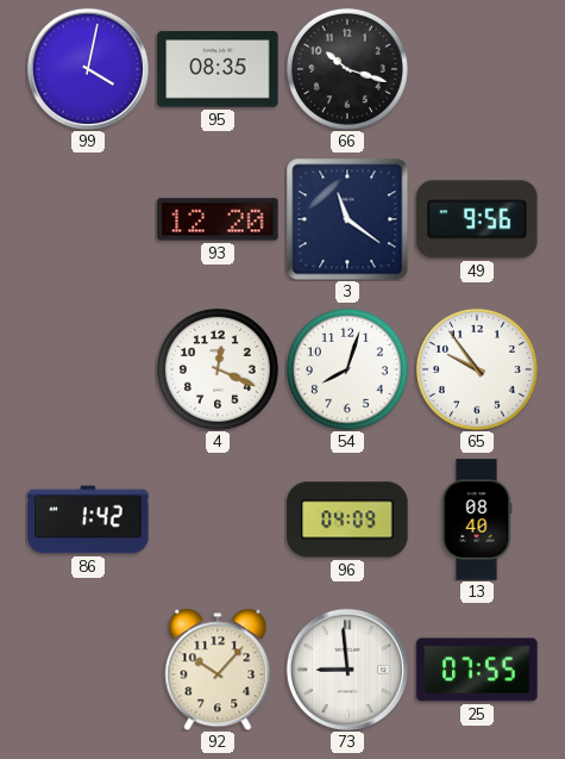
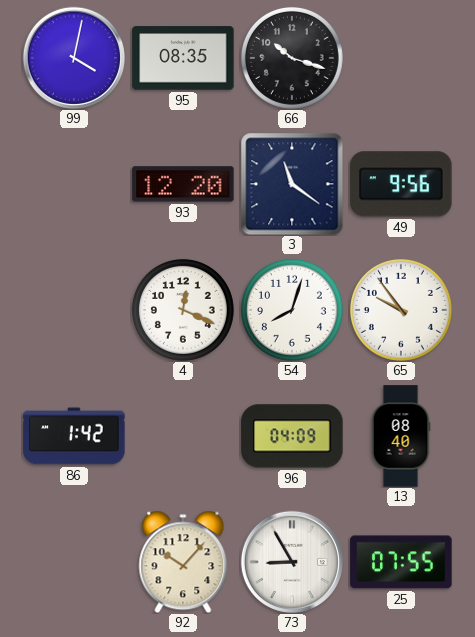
73: 8:59 -> 8:55 (292, 562)
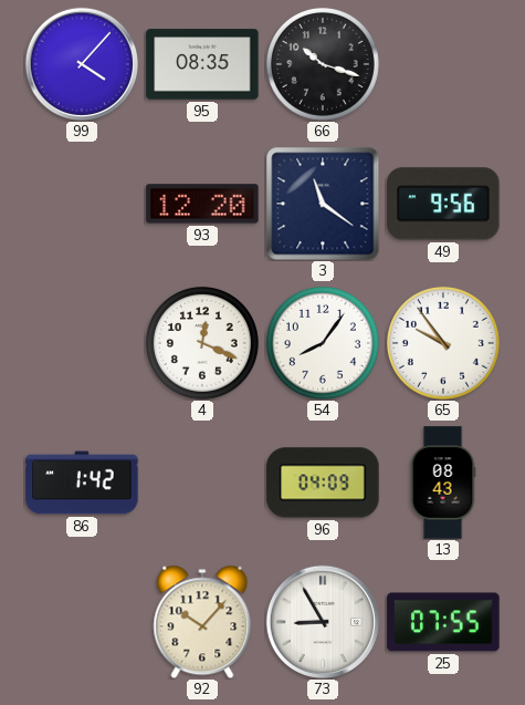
99: 4:02 -> 4:07 (82, 64)
54: 8:03 -> 8:06 (323, 343)
13: 08:40 -> 08:43 (443, 483)
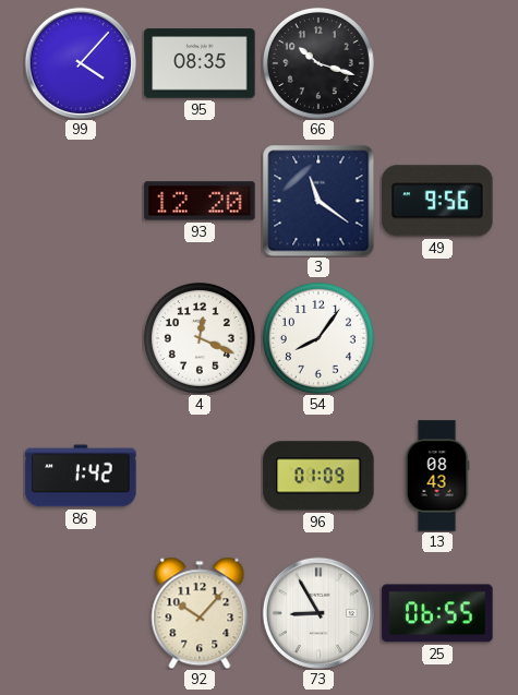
65: 9:54 -> none (443, 343)
96: 04:09 -> 01:09 (318, 476)
25: 07:55 -> 06:55 (437, 613)
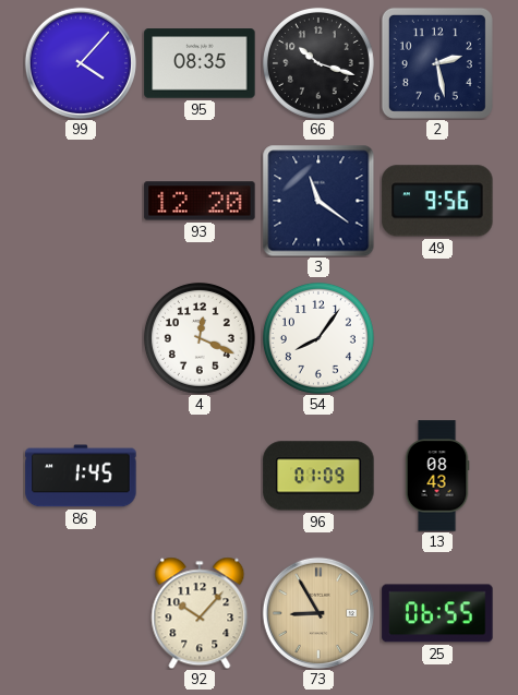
2: none -> 2:28 (437, 63)
86: 1:42 -> 1:45 (81, 476)
73 dial: white -> champagne (318, 613)
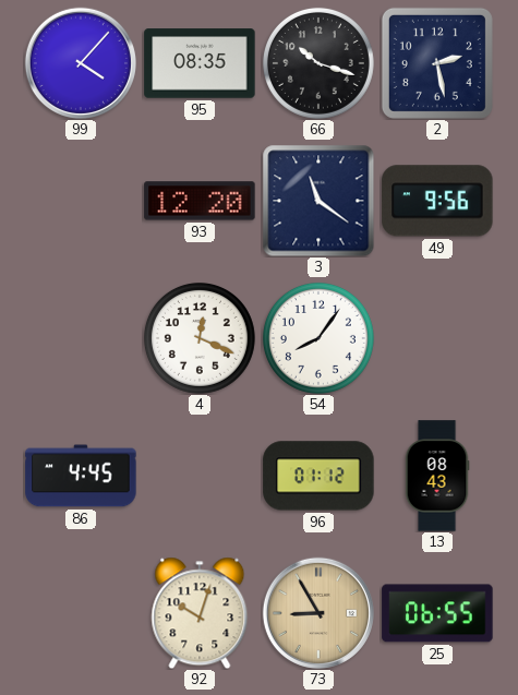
86: 1:45 -> 4:45 (81, 476)
96: 01:09 -> 01:12 (318, 476)
92: 10:07 -> 10:03 (200, 613)
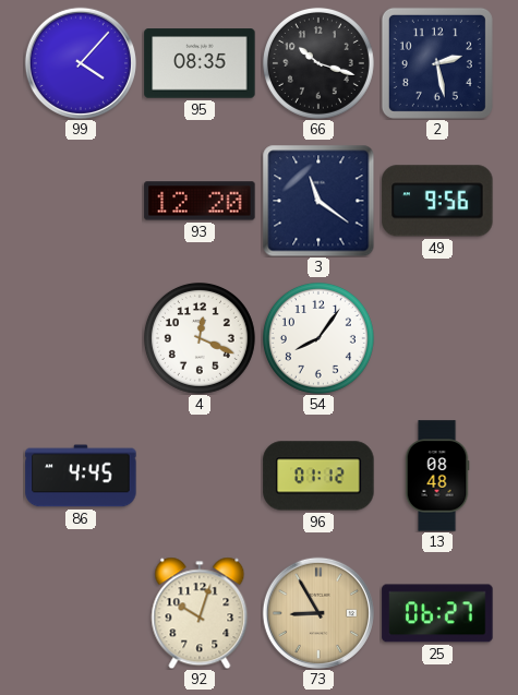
13: 08:43 -> 08:48 (437, 476)
25: 06:55 -> 06:27 (437, 613)
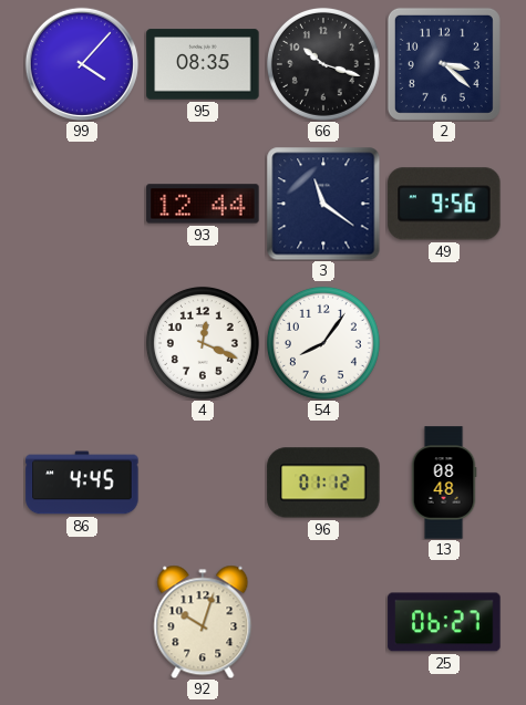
2: 2:28 -> 3:22 (444, 64)
93: 12:20 -> 12:44 (203, 204)
73: 8:55 -> none (318, 613)
